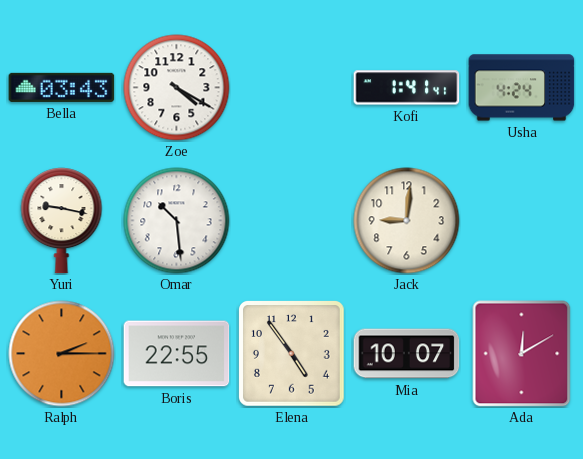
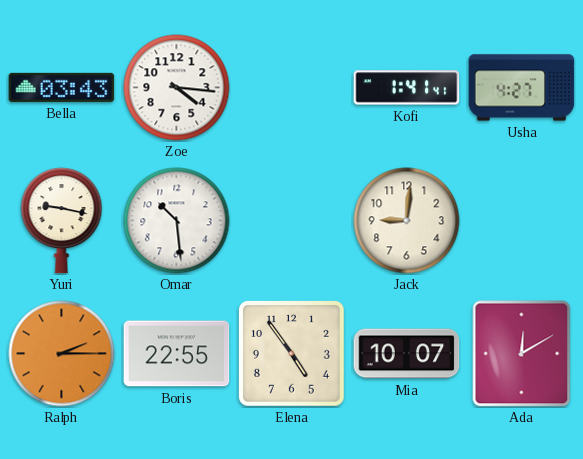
Zoe: 4:20 -> 4:16 (177, 88)
Usha: 4:24 -> 4:27 (522, 88)
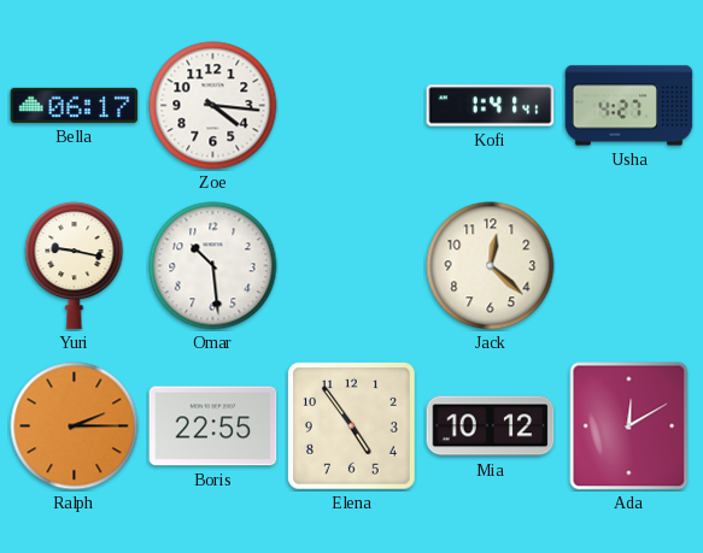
Bella: 03:43 -> 06:17 (75, 105)
Jack: 9:01 -> 12:22 (491, 266)
Mia: 10:07 -> 10:12 (491, 426)
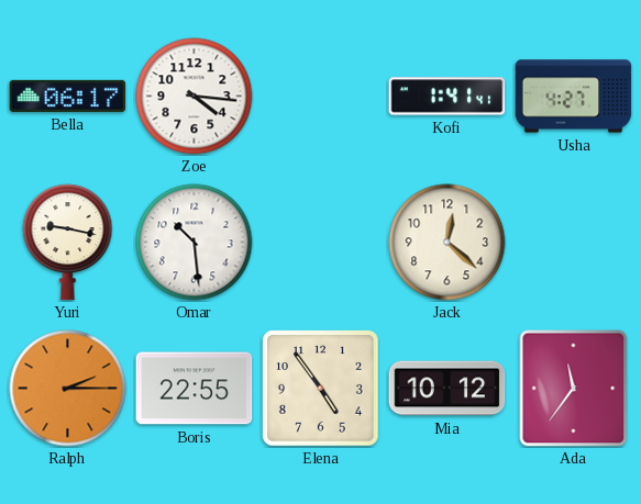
Ada: 12:10 -> 11:36 (574, 389)
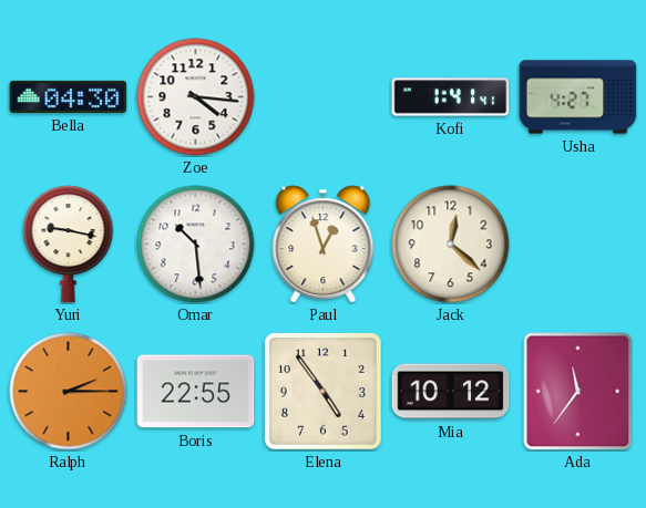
Bella: 06:17 -> 04:30 (69, 96)
Paul: none -> 12:57 (324, 245)
